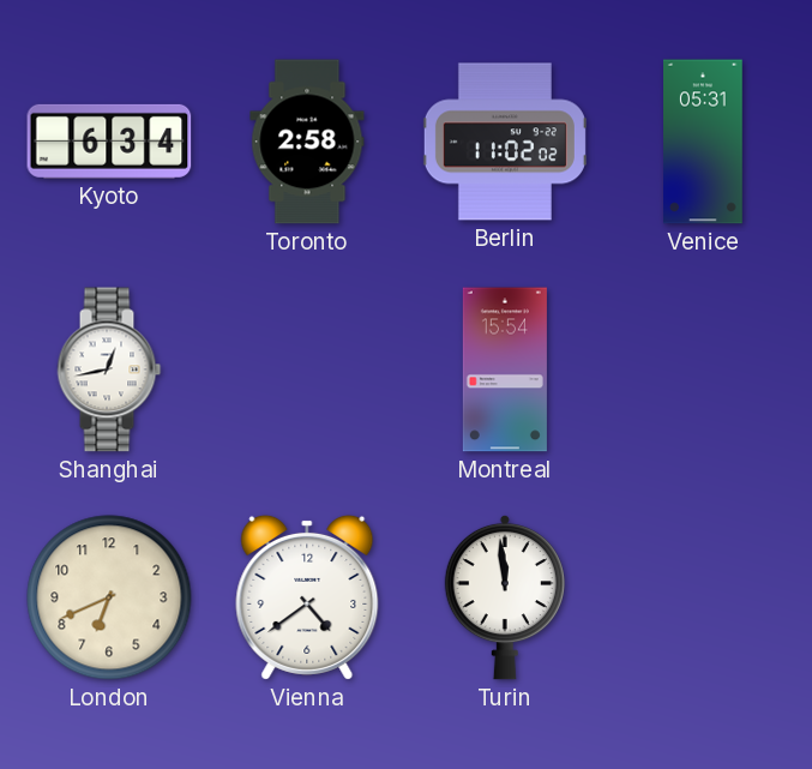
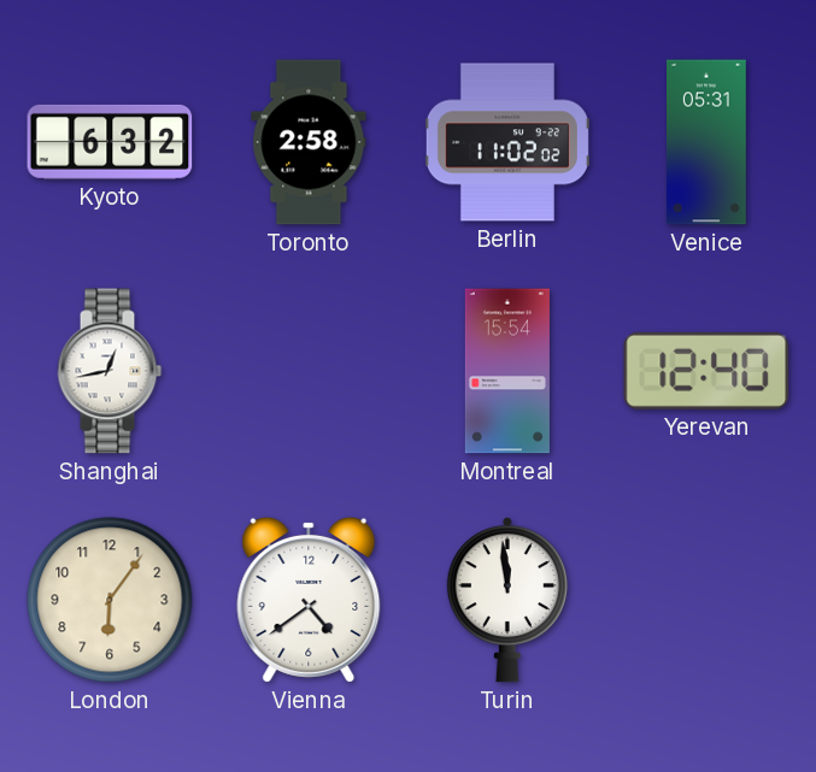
Kyoto: 6:34 -> 6:32 (110, 142)
Yerevan: none -> 12:40 (706, 371)
London: 6:41 -> 6:06 (110, 600)
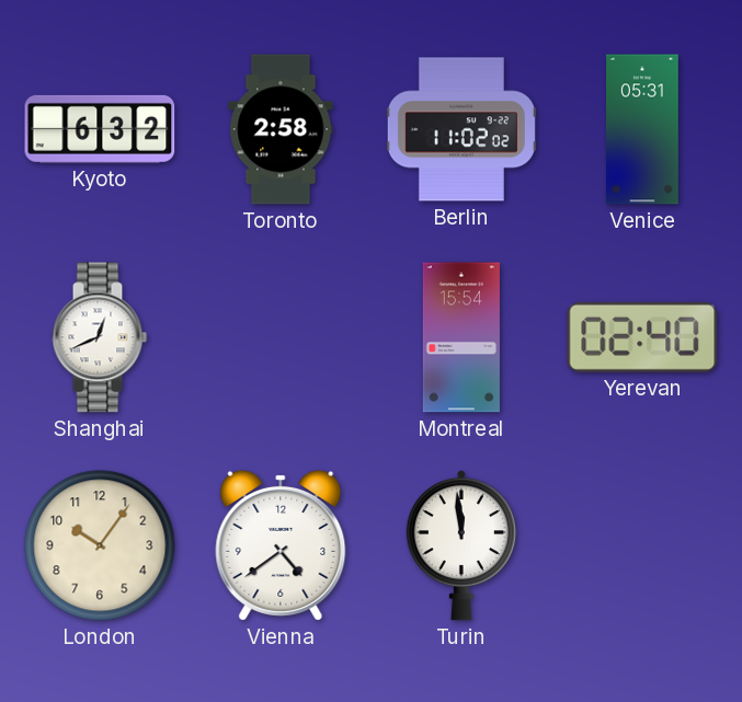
Shanghai: 12:43 -> 12:41 (100, 337)
Yerevan: 12:40 -> 02:40 (642, 337)
London: 6:06 -> 10:06 (100, 545)
